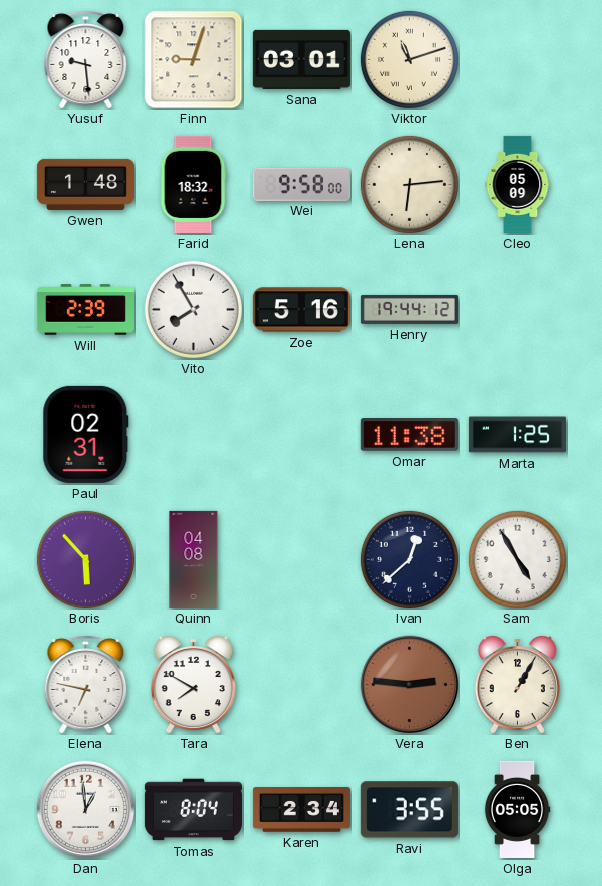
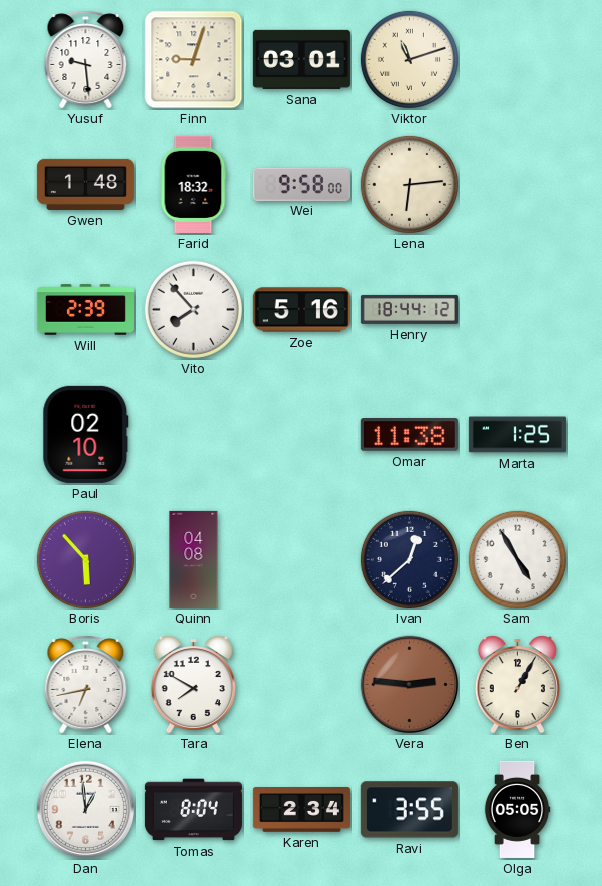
Cleo: 05:09 -> none (518, 184)
Vito: 7:55 -> 7:53 (193, 309)
Henry: 19:44 -> 18:44 (409, 309)
Paul: 02:31 -> 02:10 (86, 434)
Elena: 6:47 -> 6:43 (86, 685)
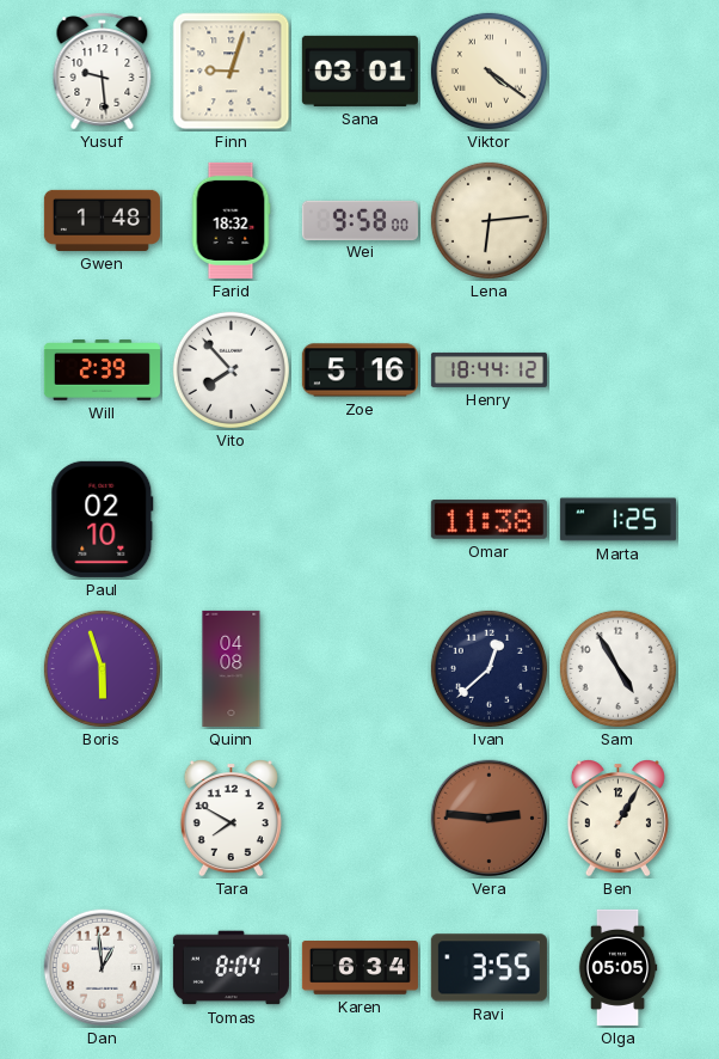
Viktor: 11:12 -> 4:21 (488, 71)
Boris: 5:53 -> 5:57 (102, 668)
Elena: 6:43 -> none (86, 685)
Karen: 2:34 -> 6:34 (359, 968)
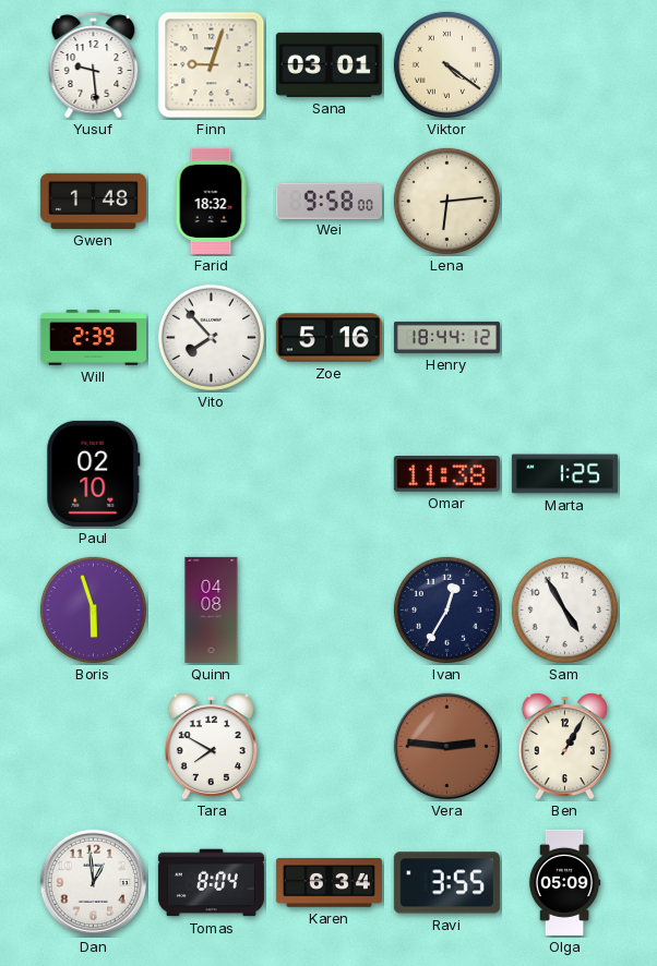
Ivan: 12:38 -> 12:35 (446, 609)
Olga: 05:05 -> 05:09 (564, 882)
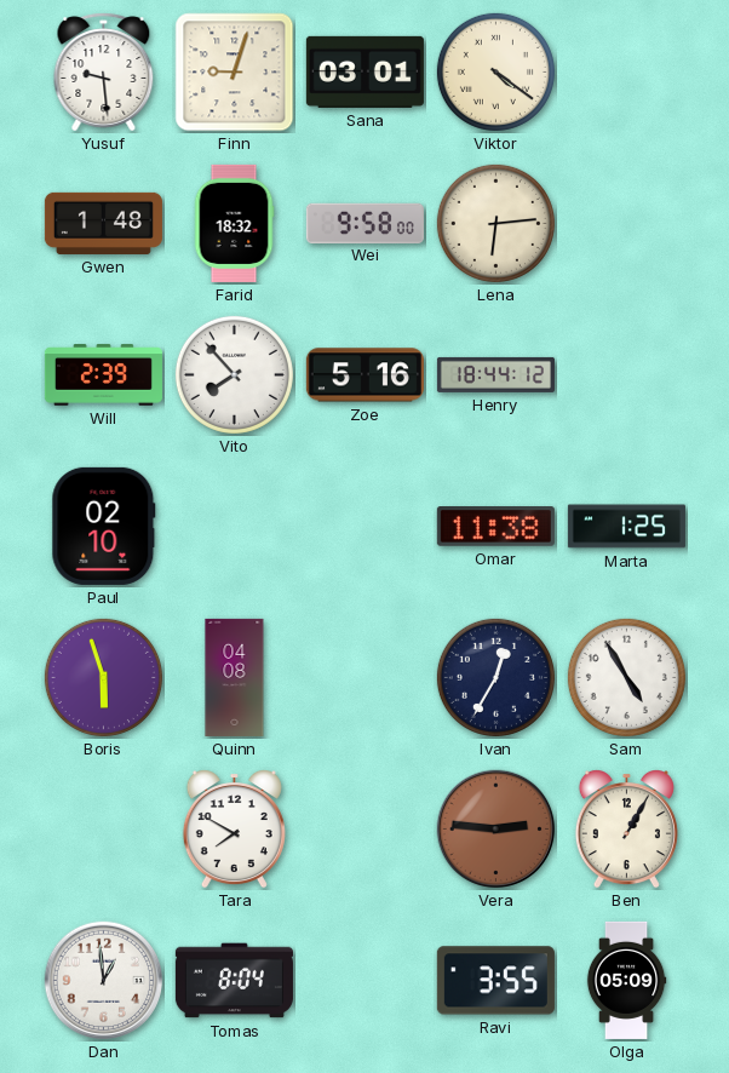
Karen: 6:34 -> none (329, 883)
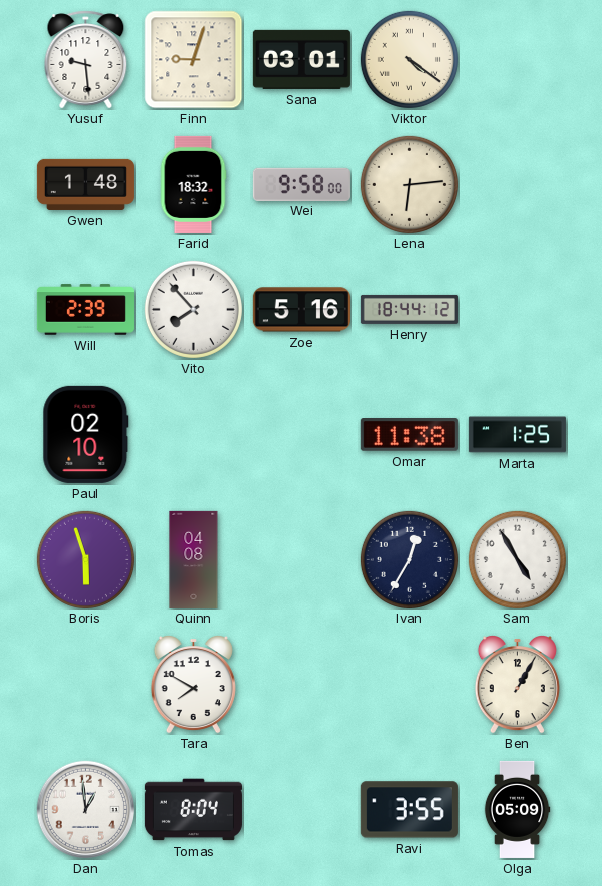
Vera: 2:46 -> none (496, 830)
